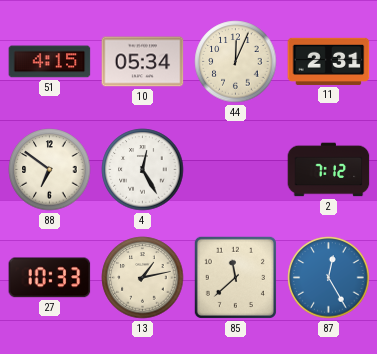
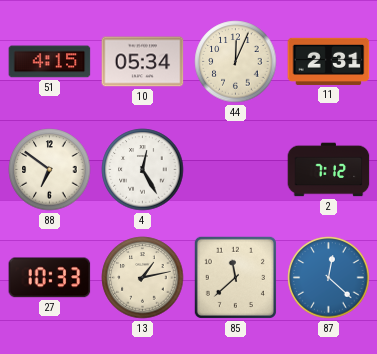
87: 12:25 -> 12:22 (329, 278)
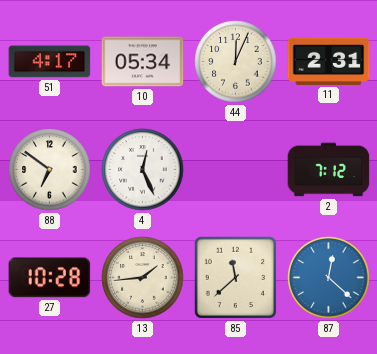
51: 4:15 -> 4:17 (50, 62)
4: 12:25 -> 12:26 (143, 170)
27: 10:33 -> 10:28 (50, 278)
13: 1:13 -> 1:44 (143, 278)
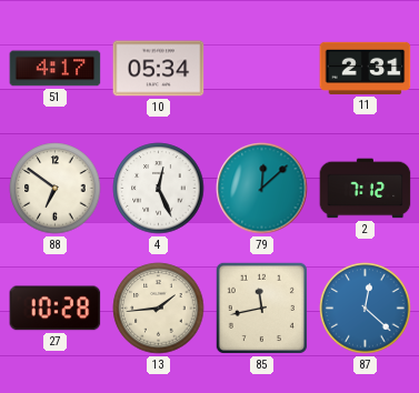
44: 12:04 -> none (236, 62)
79: none -> 12:08 (262, 189)
85: 11:38 -> 11:43 (261, 308)
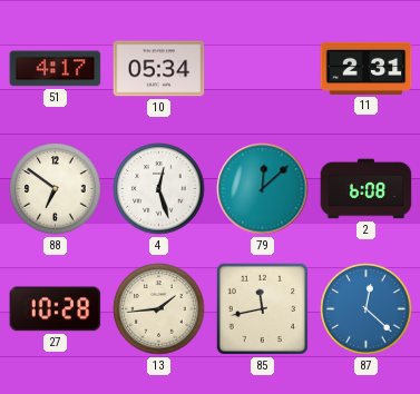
4: 12:26 -> 12:27 (159, 189)
2: 7:12 -> 6:08 (367, 189)
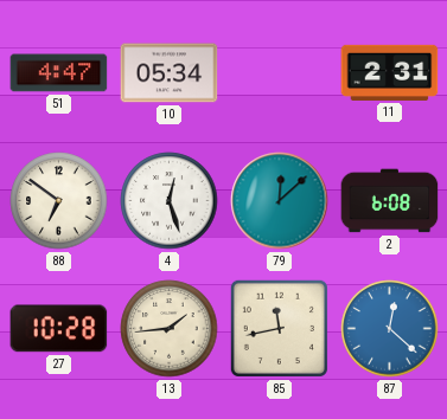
51: 4:17 -> 4:47 (59, 73)
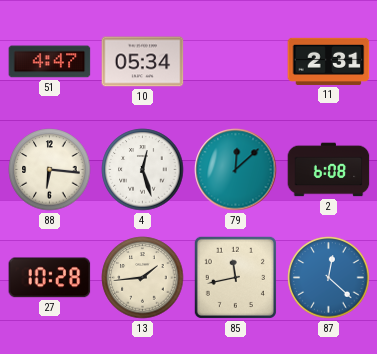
88: 6:51 -> 6:16 (50, 170)
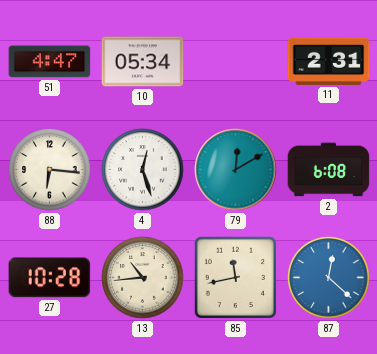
79: 12:08 -> 12:10 (236, 170)
13: 1:44 -> 10:44 (143, 278)
